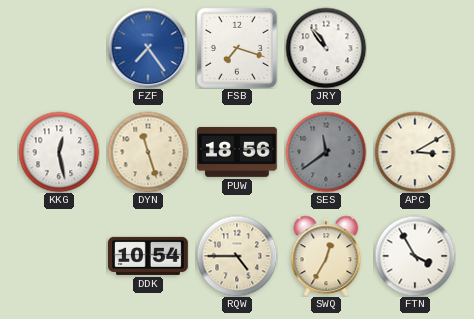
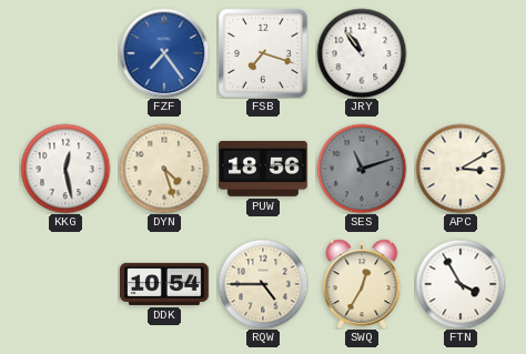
DYN: 11:27 -> 4:27 (164, 169)
SES: 11:39 -> 11:12 (362, 169)
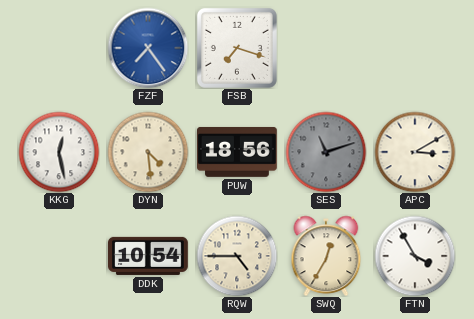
JRY: 10:54 -> none (362, 53)
DYN: 4:27 -> 4:29 (148, 152)
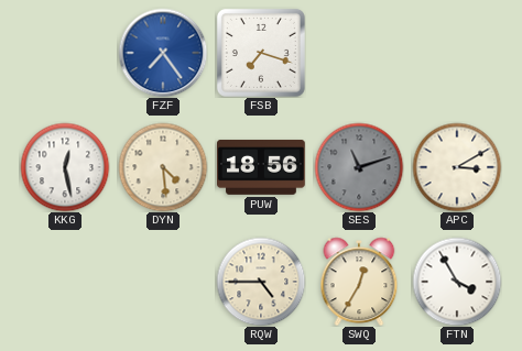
DDK: 10:54 -> none (149, 256)
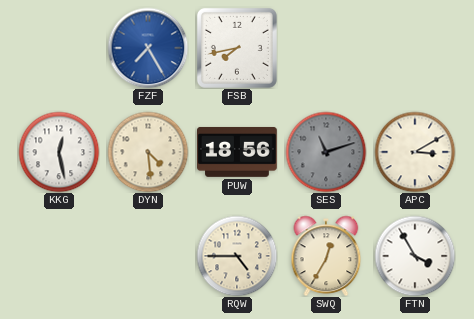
FZF: 7:24 -> 7:25 (148, 48)
FSB: 7:18 -> 7:43 (237, 48)
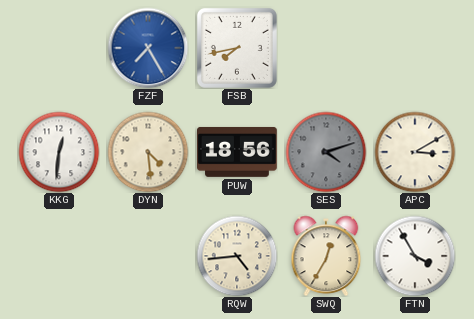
KKG: 12:28 -> 12:31 (59, 152)
SES: 11:12 -> 4:12 (326, 152)
RQW: 4:45 -> 4:44 (237, 256)
